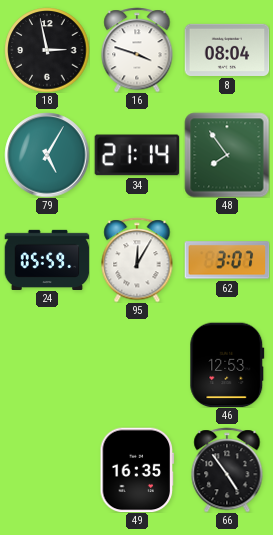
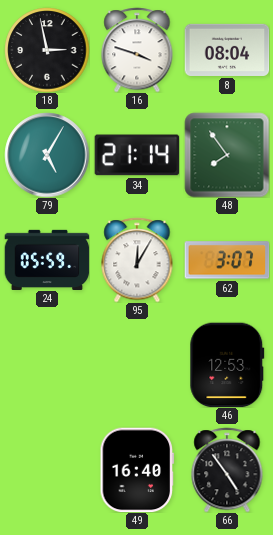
49: 16:35 -> 16:40 (137, 470)
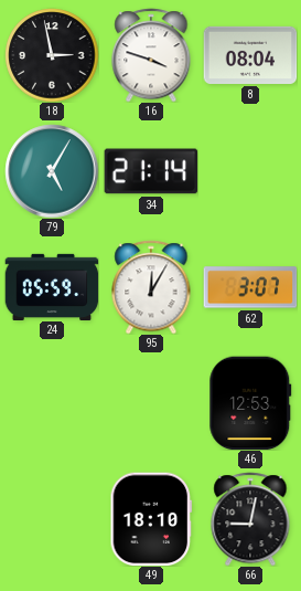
48: 7:54 -> none (227, 155)
49: 16:40 -> 18:10 (151, 519)
66: 4:54 -> 9:02 (250, 519)
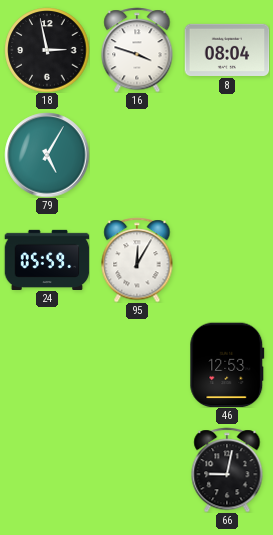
34: 21:14 -> none (151, 171)
62: 3:07 -> none (250, 287)
49: 18:10 -> none (151, 519)
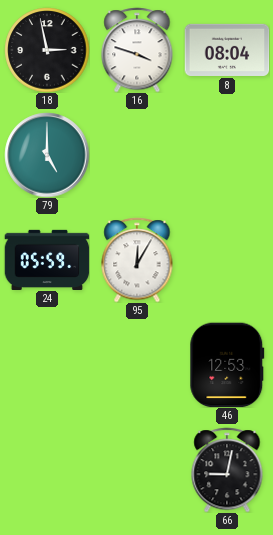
79: 5:05 -> 5:00 (47, 155)
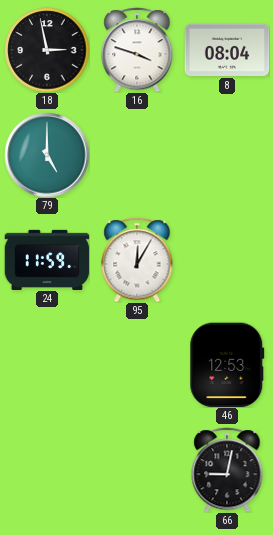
24: 05:59 -> 11:59 (47, 259)
